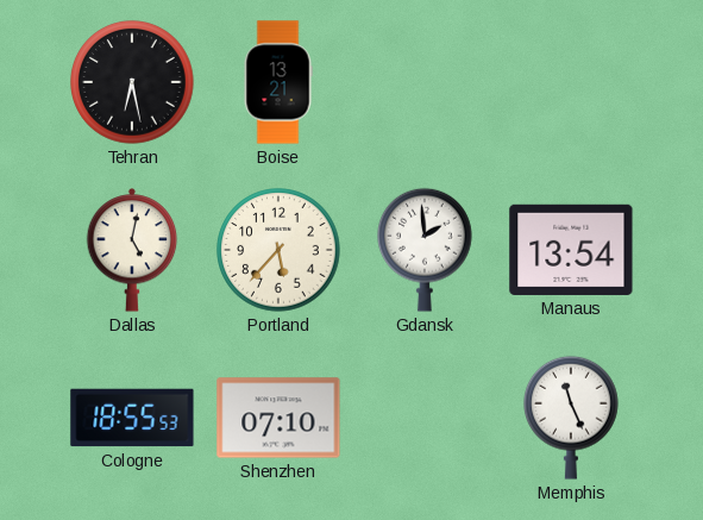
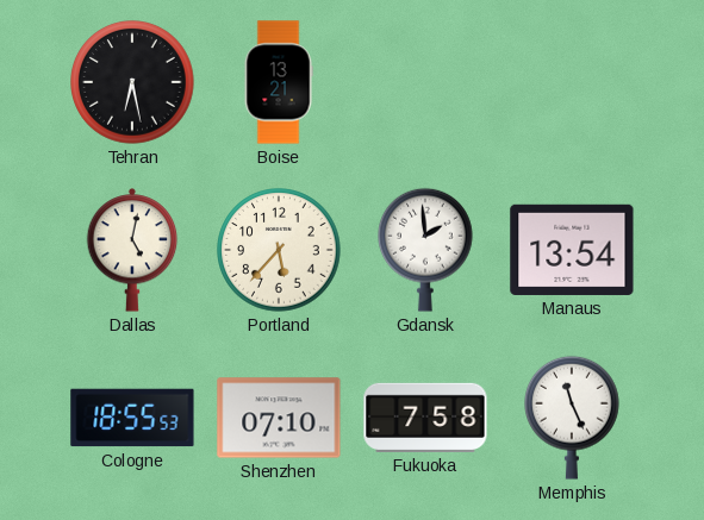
Fukuoka: none -> 7:58 (425, 418)
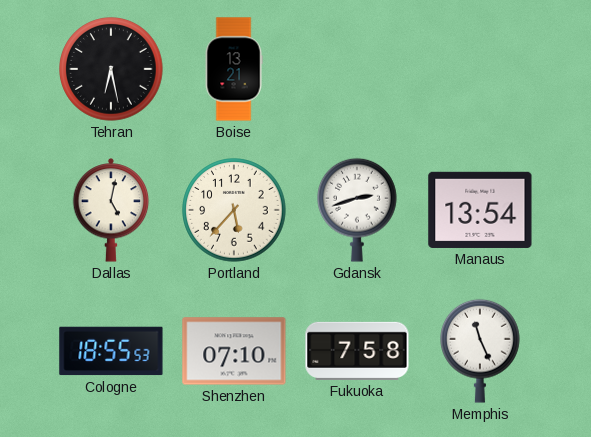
Gdansk: 1:59 -> 2:42 (358, 210)
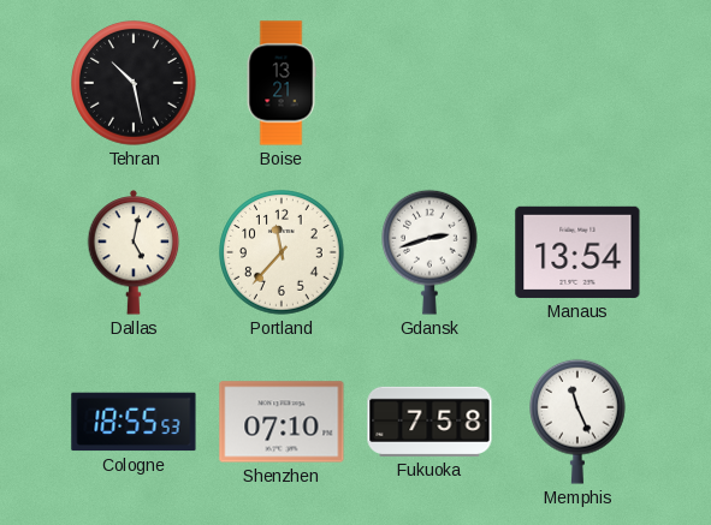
Tehran: 6:28 -> 10:28 (134, 83)
Portland: 5:37 -> 11:37 (282, 252)
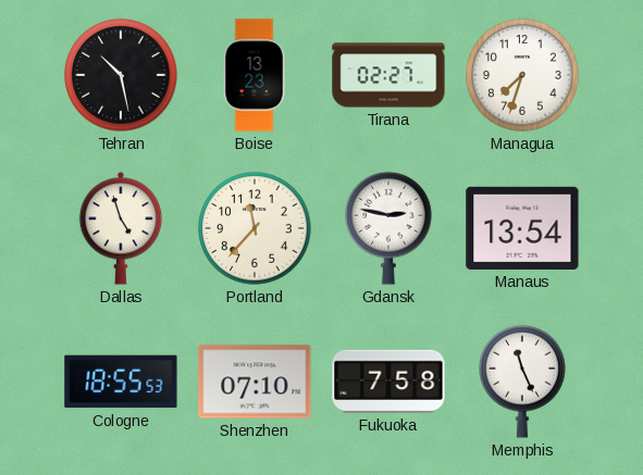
Boise: 13:21 -> 13:23 (255, 75)
Tirana: none -> 02:27 (388, 75)
Managua: none -> 7:33 (522, 75)
Dallas: 5:02 -> 4:57 (121, 228)
Gdansk: 2:42 -> 2:47 (389, 228)
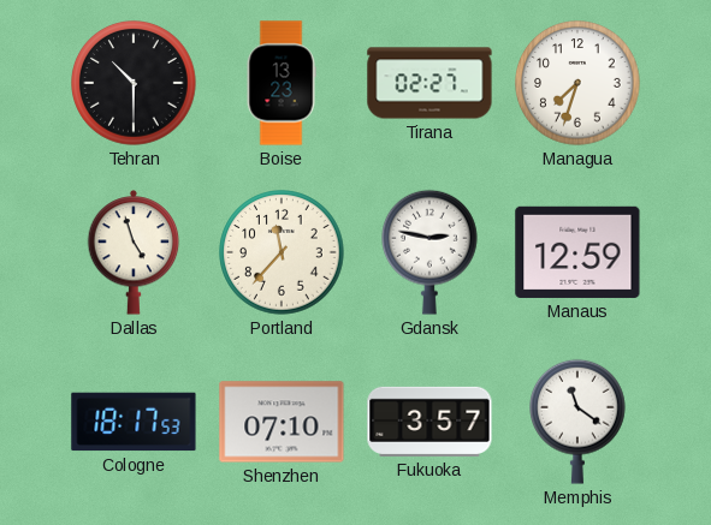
Tehran: 10:28 -> 10:30 (134, 83)
Manaus: 13:54 -> 12:59 (577, 252)
Cologne: 18:55 -> 18:17 (134, 422)
Fukuoka: 7:58 -> 3:57 (429, 422)
Memphis: 11:26 -> 11:21 (579, 422)
